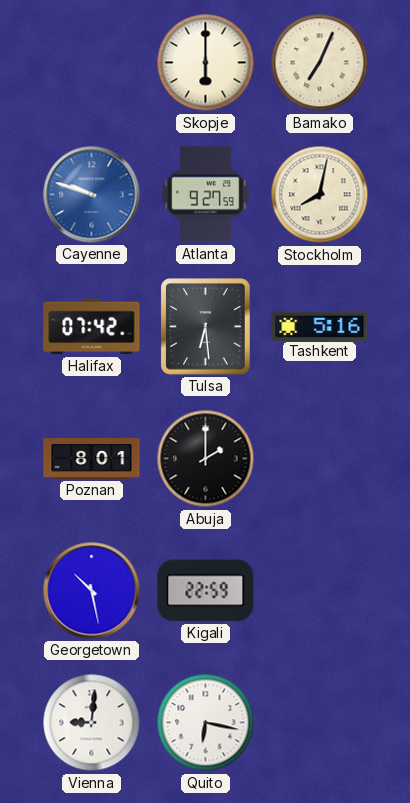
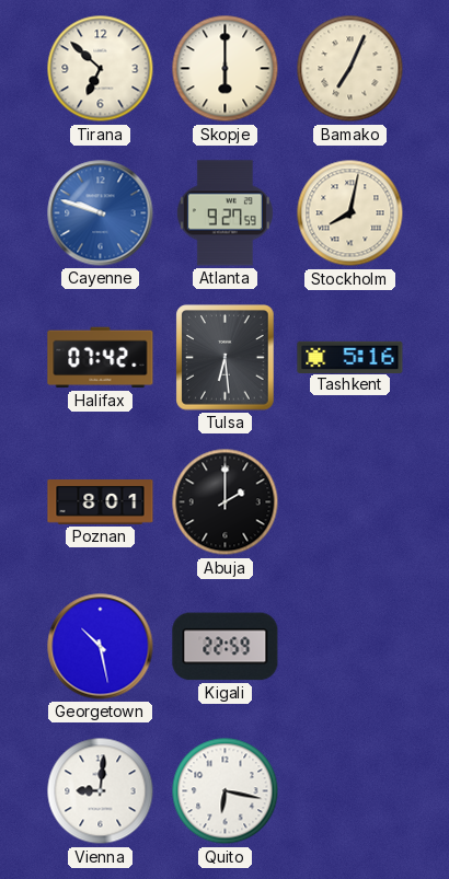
Tirana: none -> 6:52 (101, 69)
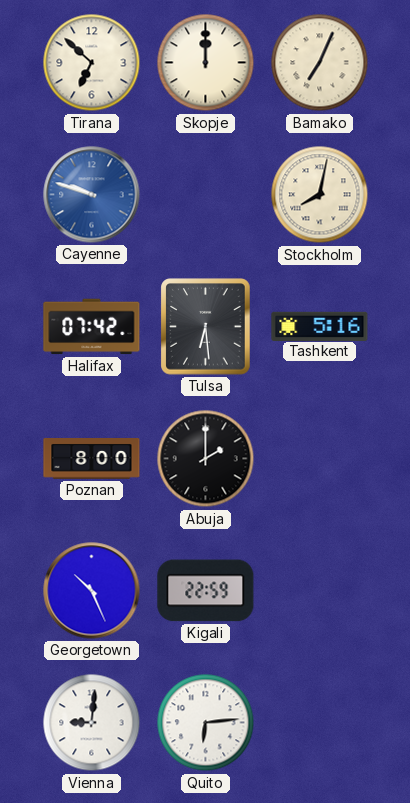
Skopje: 6:00 -> 12:00 (206, 63)
Atlanta: 9:27 -> none (225, 213)
Poznan: 8:01 -> 8:00 (92, 459)
Georgetown: 10:28 -> 10:26 (92, 591)
Quito: 6:17 -> 6:14 (206, 723)
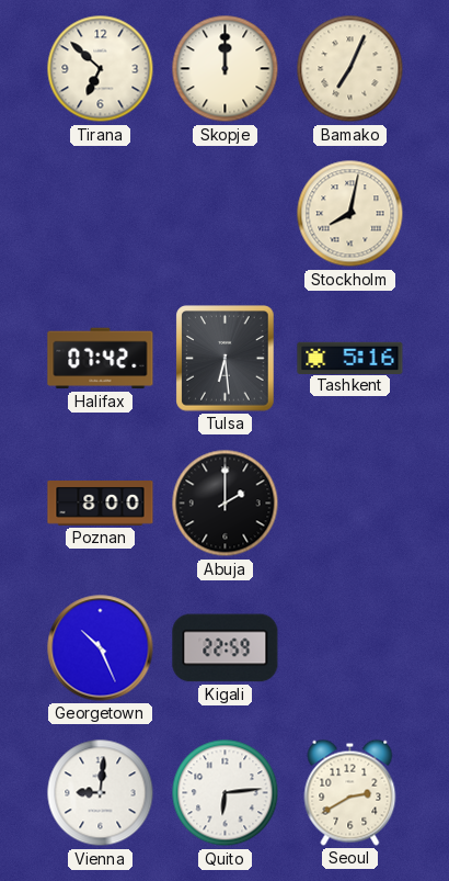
Cayenne: 9:48 -> none (92, 195)
Seoul: none -> 2:40 (350, 792)
